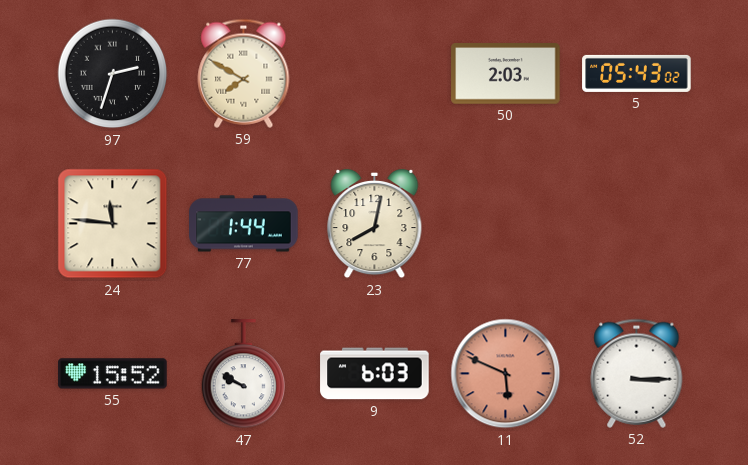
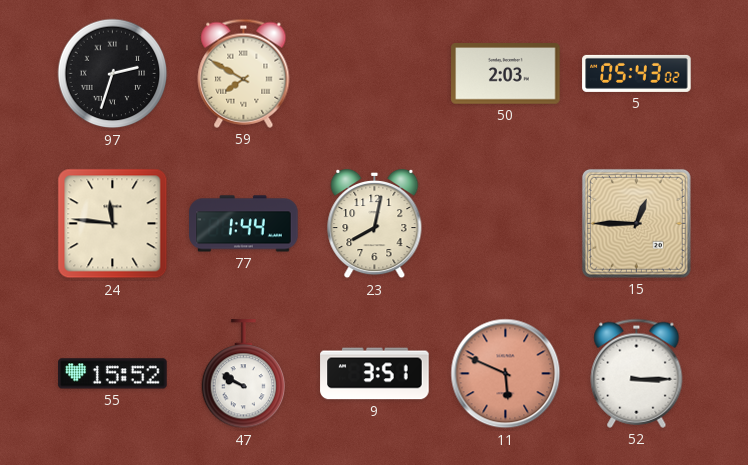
15: none -> 12:45 (636, 223)
9: 6:03 -> 3:51 (375, 374)
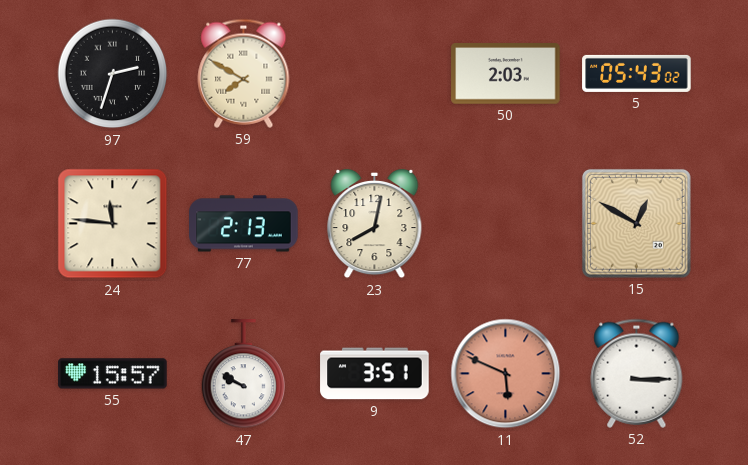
77: 1:44 -> 2:13 (244, 224)
15: 12:45 -> 12:50 (636, 223)
55: 15:52 -> 15:57 (113, 374)
